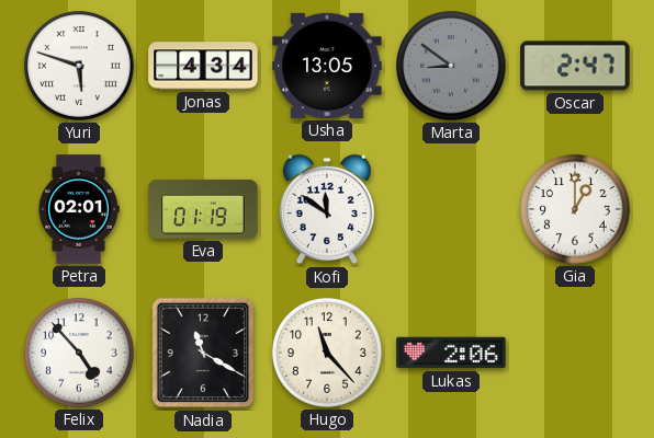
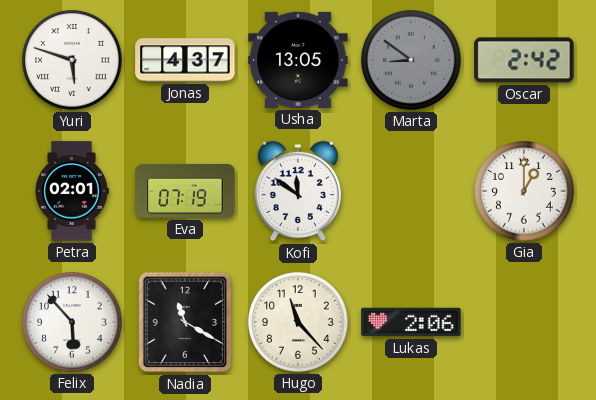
Jonas: 4:34 -> 4:37 (185, 60)
Oscar: 2:47 -> 2:42 (524, 60)
Eva: 01:19 -> 07:19 (185, 191)
Felix: 4:53 -> 5:53 (72, 322)
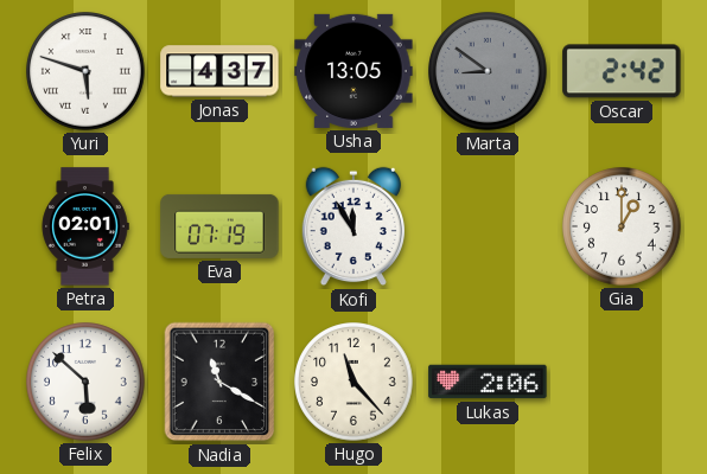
Kofi: 11:51 -> 11:55 (353, 226)
Felix: 5:53 -> 5:52 (85, 382)
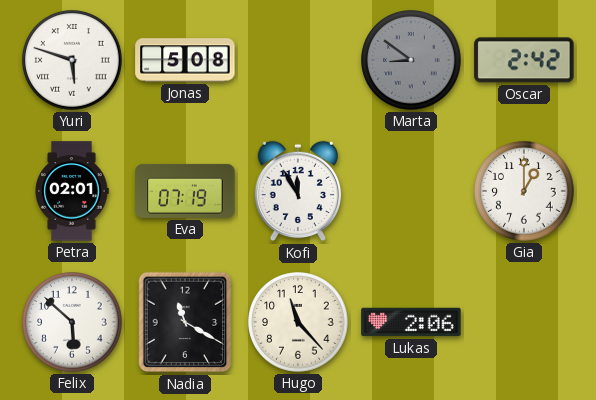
Jonas: 4:37 -> 5:08 (185, 60)
Usha: 13:05 -> none (353, 71)
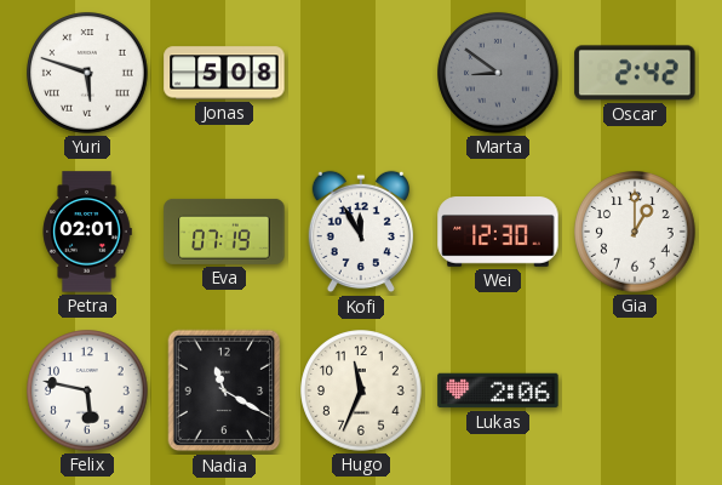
Wei: none -> 12:30 (498, 232)
Felix: 5:52 -> 5:47 (87, 390)
Hugo: 11:23 -> 11:34 (361, 390)
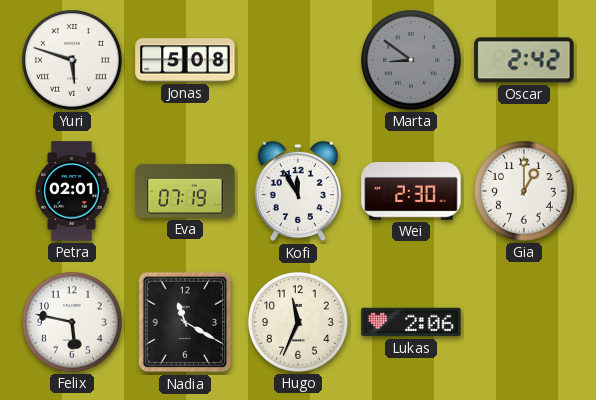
Wei: 12:30 -> 2:30 (411, 191)
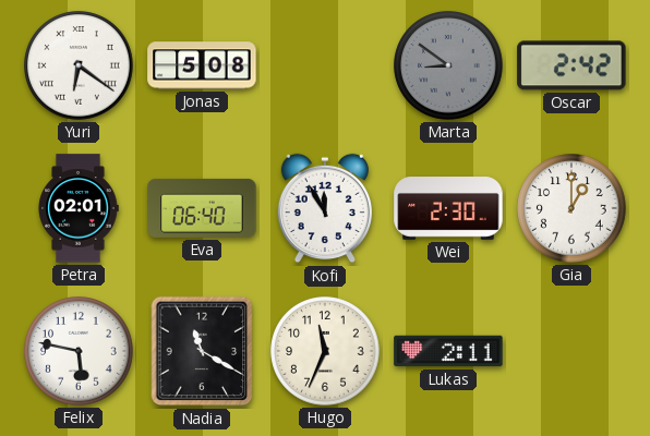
Yuri: 5:48 -> 6:21 (79, 65)
Eva: 07:19 -> 06:40 (202, 208)
Lukas: 2:06 -> 2:11 (448, 351)
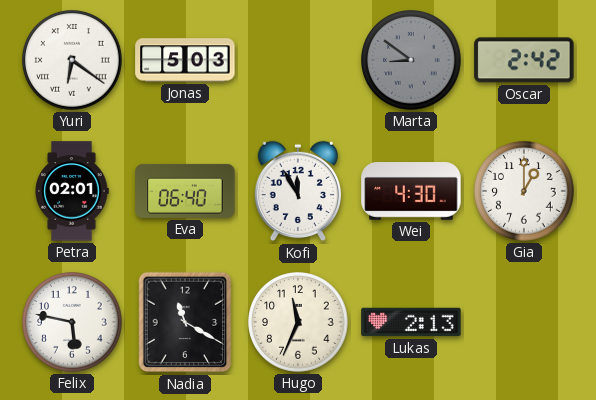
Jonas: 5:08 -> 5:03 (185, 60)
Wei: 2:30 -> 4:30 (411, 191)
Lukas: 2:11 -> 2:13 (411, 322)
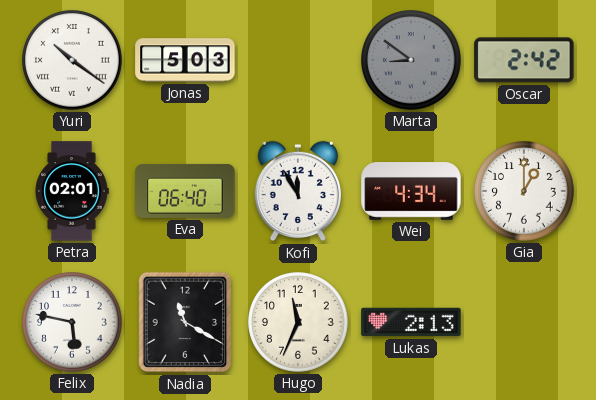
Yuri: 6:21 -> 10:21 (72, 60)
Wei: 4:30 -> 4:34 (411, 191)
